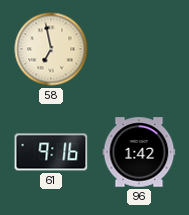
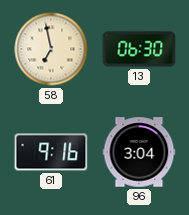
13: none -> 06:30 (139, 49)
96: 1:42 -> 3:04 (139, 152)
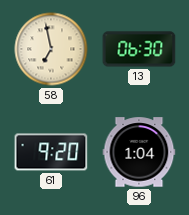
61: 9:16 -> 9:20 (51, 152)
96: 3:04 -> 1:04 (139, 152)
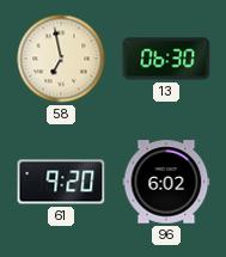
96: 1:04 -> 6:02 (166, 182)
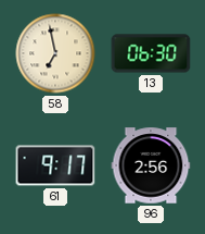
61: 9:20 -> 9:17 (55, 165)
96: 6:02 -> 2:56 (151, 165)
